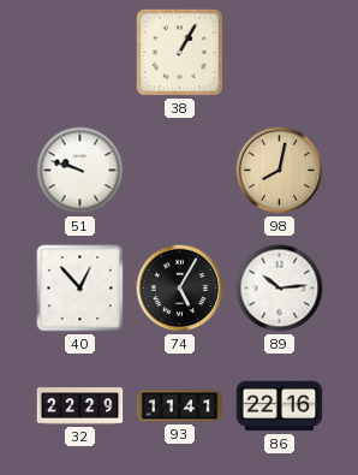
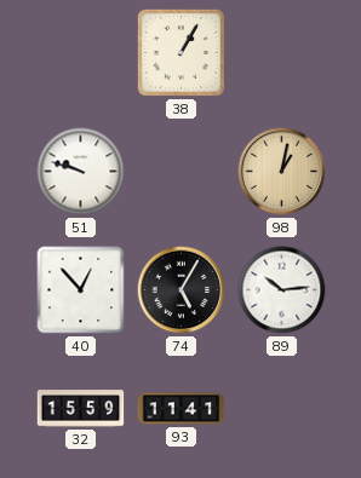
98: 8:02 -> 1:02 (282, 172)
32: 22:29 -> 15:59 (81, 409)
86: 22:16 -> none (280, 406)
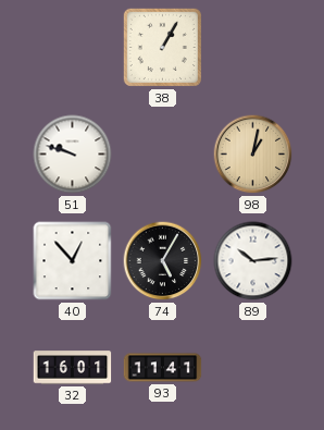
32: 15:59 -> 16:01 (73, 368)
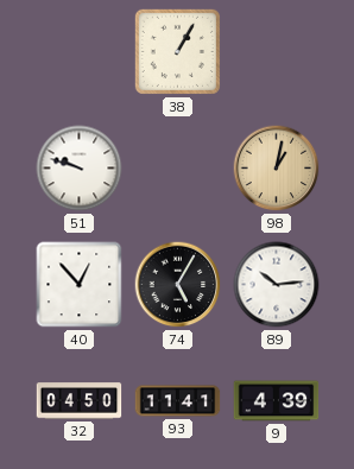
32: 16:01 -> 04:50 (80, 401)
9: none -> 4:39 (277, 401)
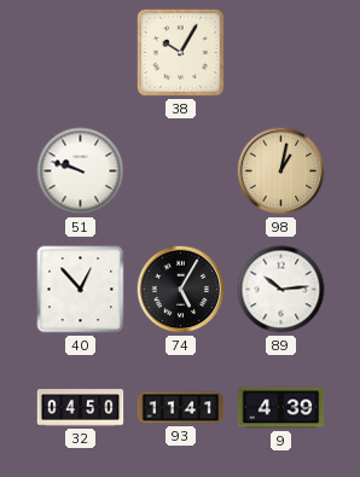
38: 1:05 -> 10:05 (180, 52)
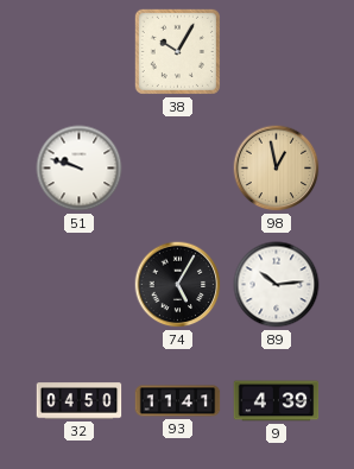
98: 1:02 -> 12:58 (277, 169)
40: 12:53 -> none (81, 290)
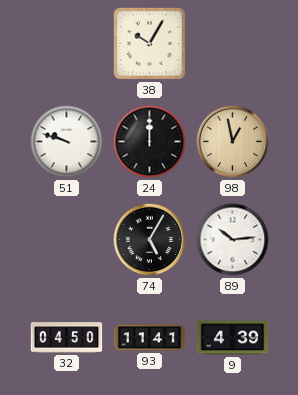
24: none -> 12:00 (150, 142)
